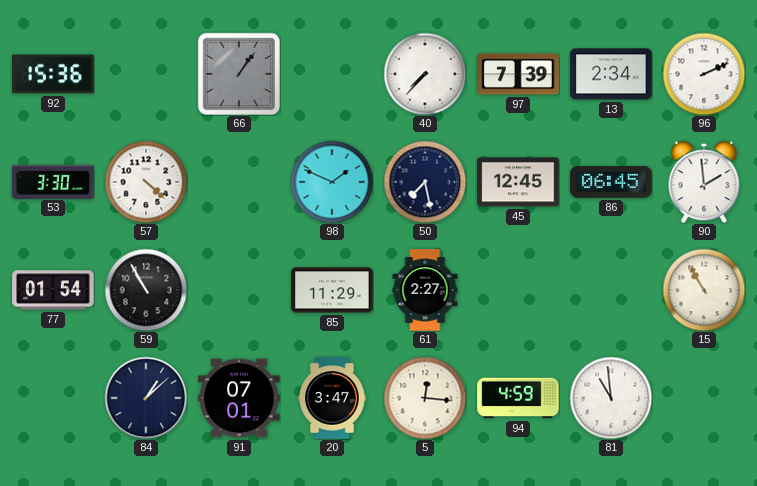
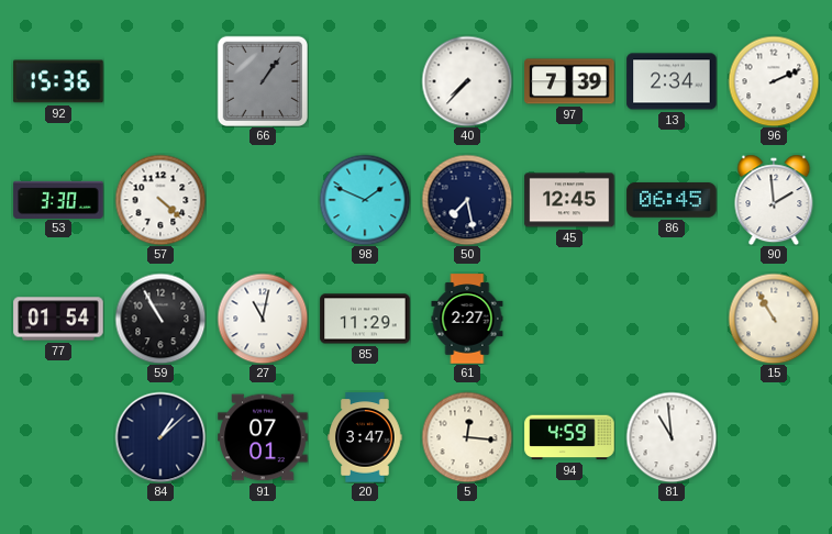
27: none -> 11:02 (263, 319)
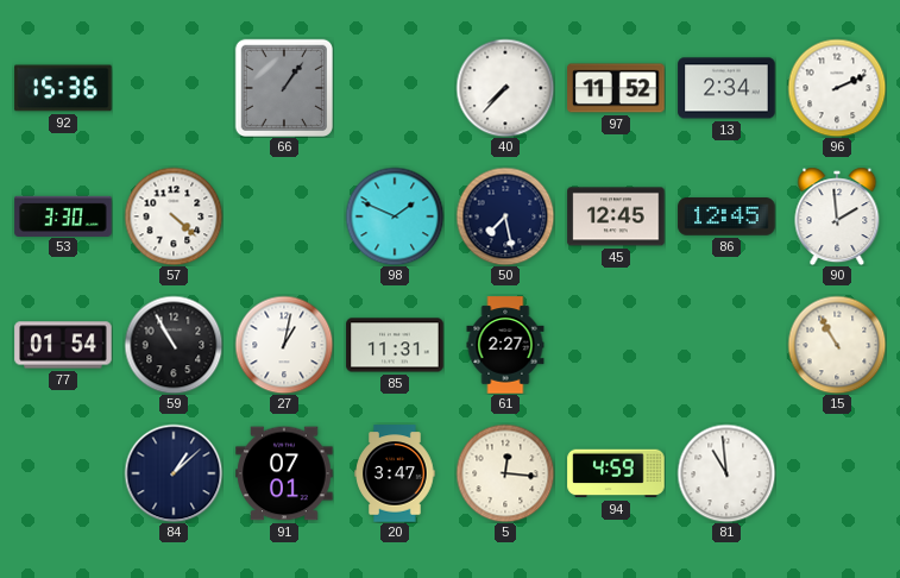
97: 7:39 -> 11:52 (616, 88)
86: 06:45 -> 12:45 (726, 218)
27: 11:02 -> 1:02 (284, 345)
85: 11:29 -> 11:31 (395, 345)
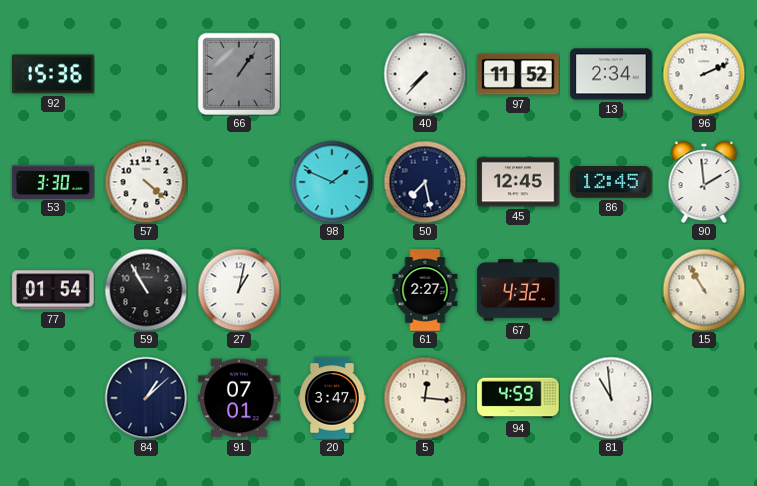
85: 11:31 -> none (395, 345)
67: none -> 4:32 (518, 290)
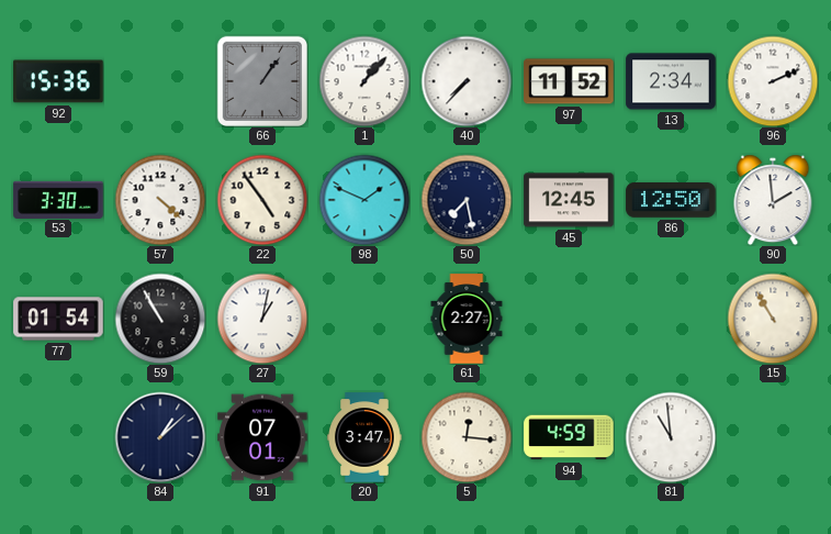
1: none -> 1:07 (364, 81)
22: none -> 4:54 (262, 200)
86: 12:45 -> 12:50 (671, 201)
67: 4:32 -> none (518, 290)
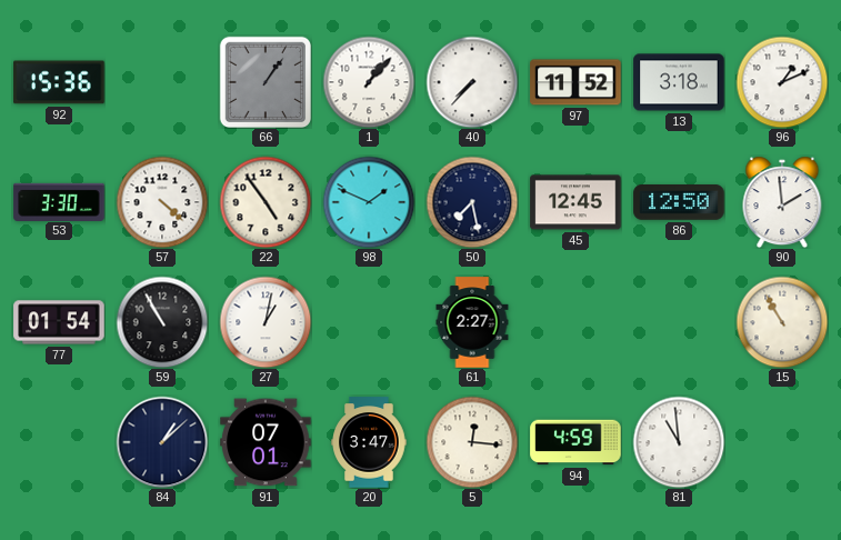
13: 2:34 -> 3:18 (679, 82)
96: 2:11 -> 1:11 (782, 82)
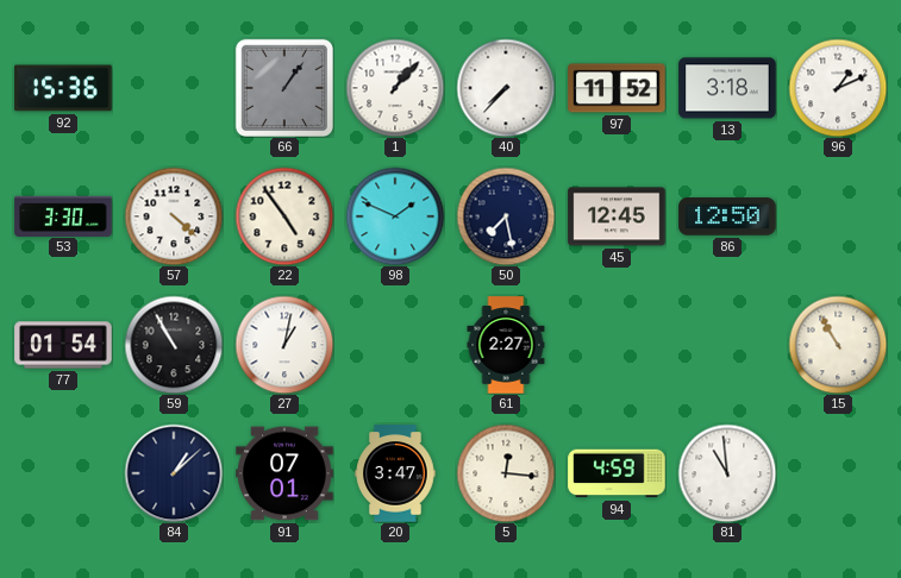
90: 1:59 -> none (782, 202)
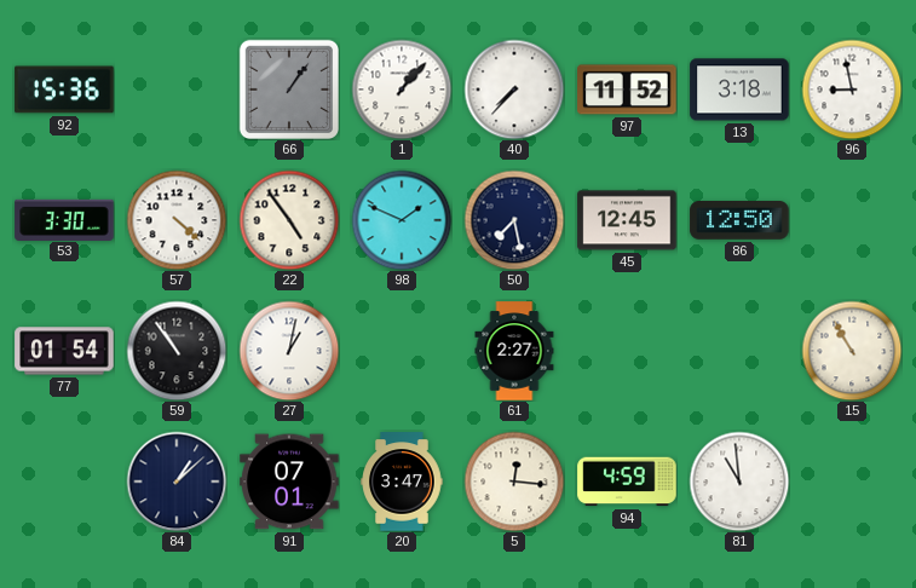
96: 1:11 -> 8:58 (852, 90)
59: 10:55 -> 10:54 (177, 351)
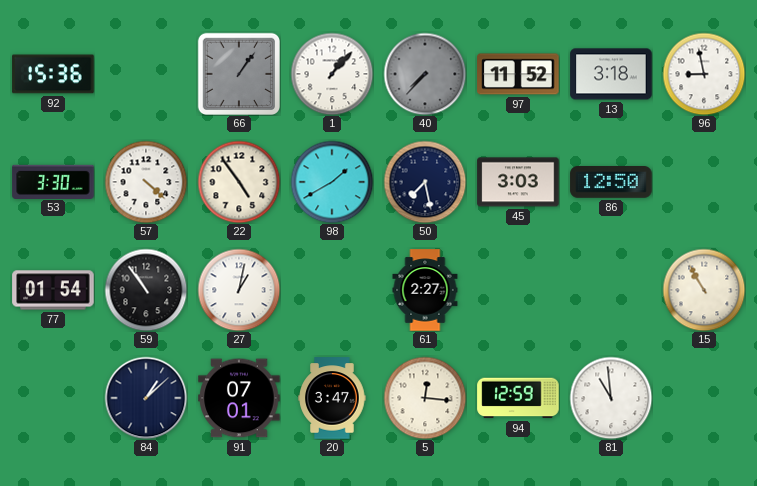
40 dial: white -> grey (425, 74)
98: 1:49 -> 1:40 (332, 182)
45: 12:45 -> 3:03 (518, 182)
94: 4:59 -> 12:59 (518, 398)
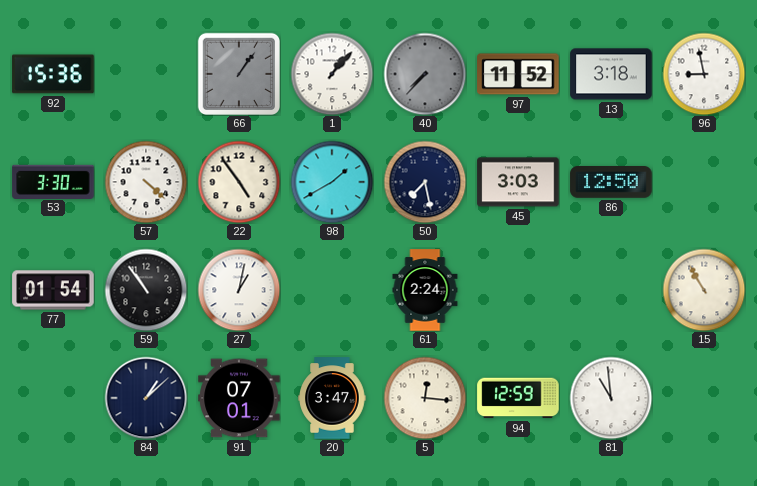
61: 2:27 -> 2:24 (425, 290)
